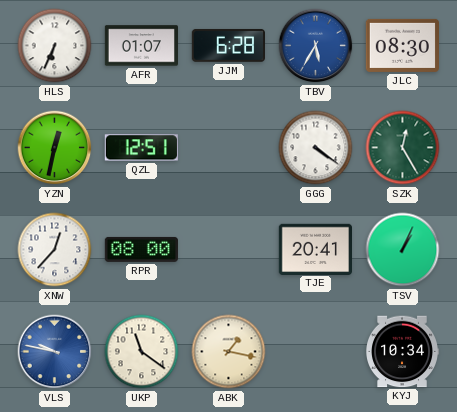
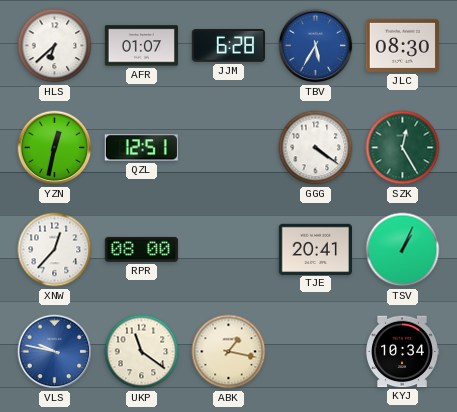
HLS: 6:34 -> 6:38 (55, 46)
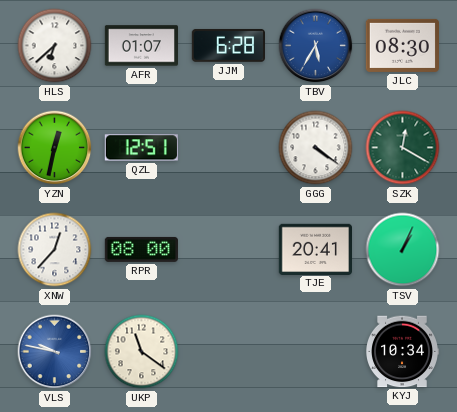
SZK: 12:25 -> 12:20 (403, 148)
ABK: 1:17 -> none (229, 352)
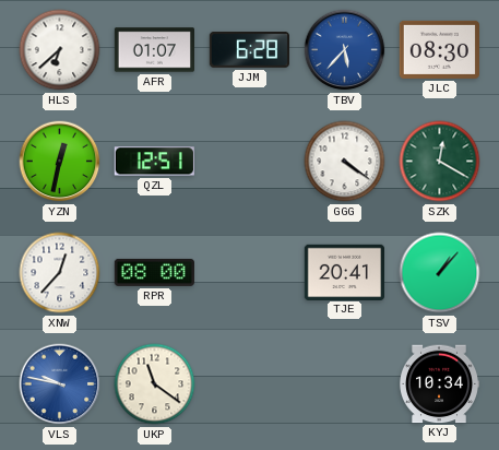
TBV: 5:35 -> 5:37 (345, 50)
TSV: 1:04 -> 1:07 (440, 273)
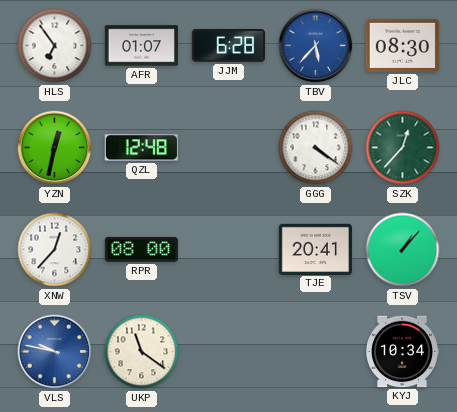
HLS: 6:38 -> 6:54 (55, 46)
QZL: 12:51 -> 12:48 (141, 148)
SZK: 12:20 -> 12:37 (403, 148)
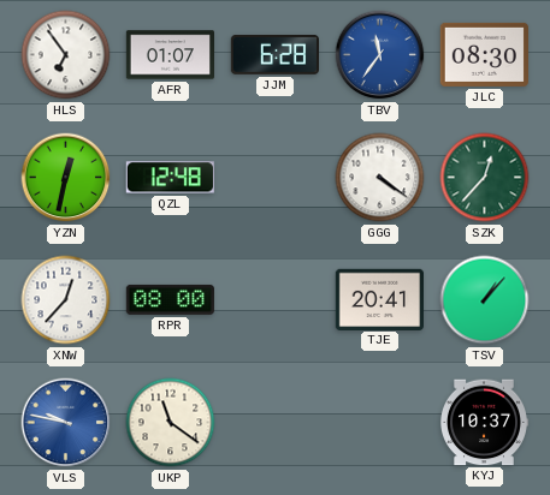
TBV: 5:37 -> 11:36 (380, 55)
KYJ: 10:34 -> 10:37 (484, 423)
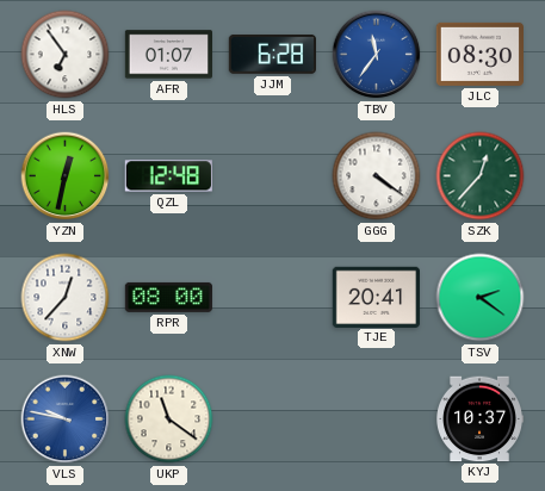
TSV: 1:07 -> 2:21 (481, 298)
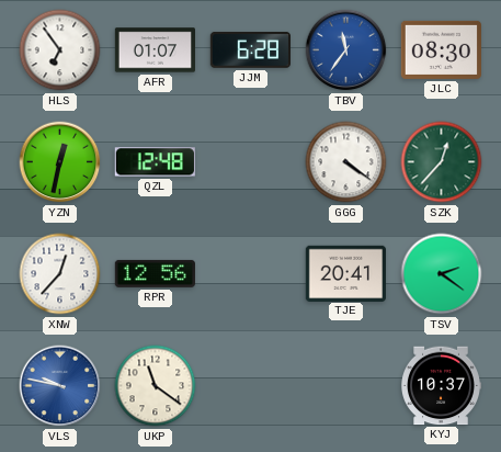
RPR: 08:00 -> 12:56 (155, 273)
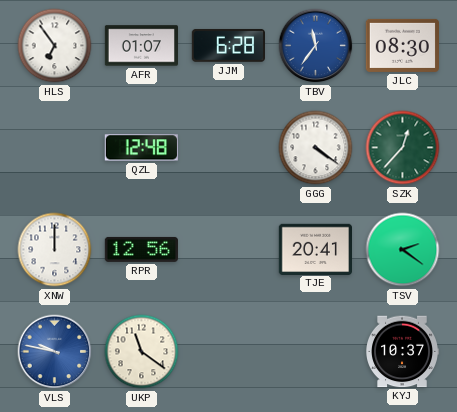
YZN: 12:32 -> none (60, 162)
XNW: 12:37 -> 12:00 (55, 250)
